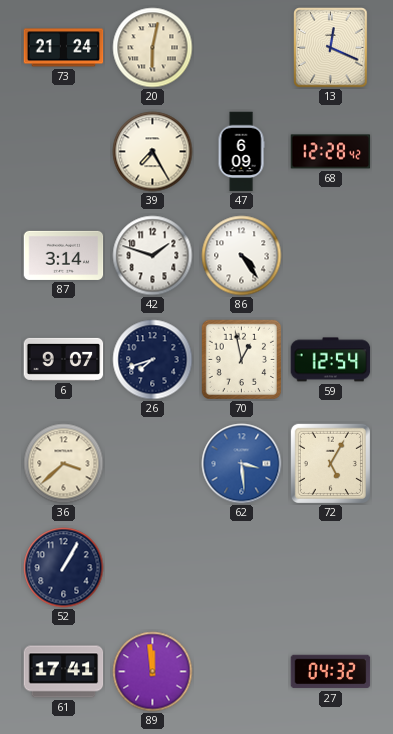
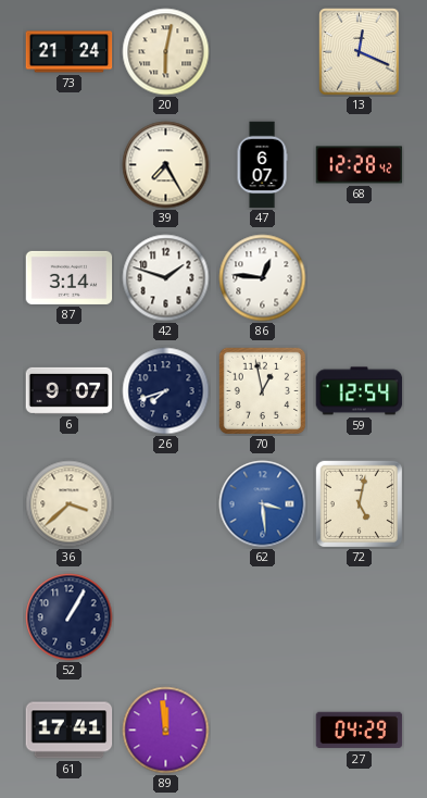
47: 6:09 -> 6:07 (262, 165)
86: 4:24 -> 12:46 (263, 278)
72: 5:05 -> 5:02 (359, 503)
27: 04:32 -> 04:29 (360, 731)
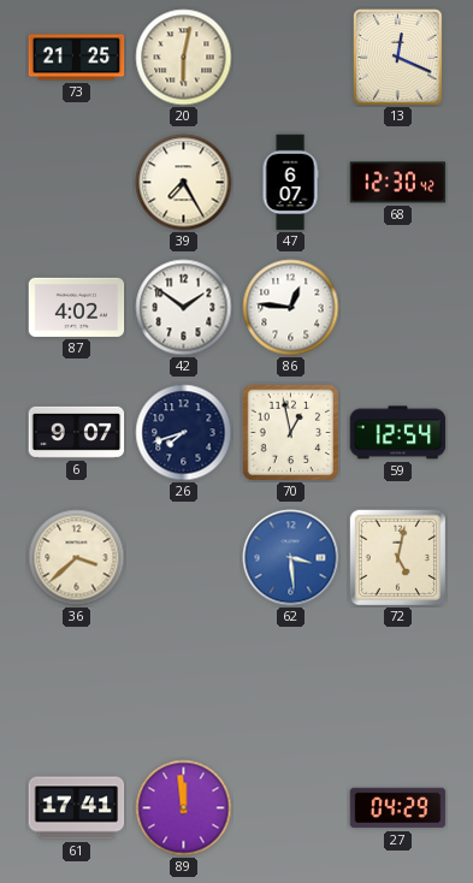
73: 21:24 -> 21:25 (77, 58)
68: 12:28 -> 12:30 (398, 183)
87: 3:14 -> 4:02 (77, 307)
42: 1:48 -> 1:51 (184, 308)
52: 1:05 -> none (70, 618)
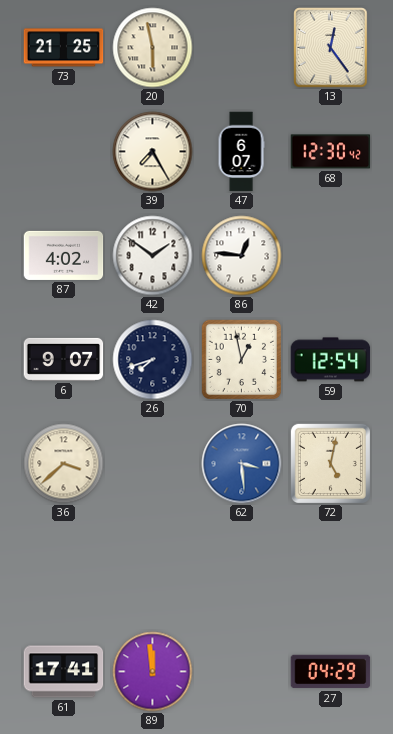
20: 6:02 -> 5:58 (153, 48)
13: 12:19 -> 12:24 (331, 48)
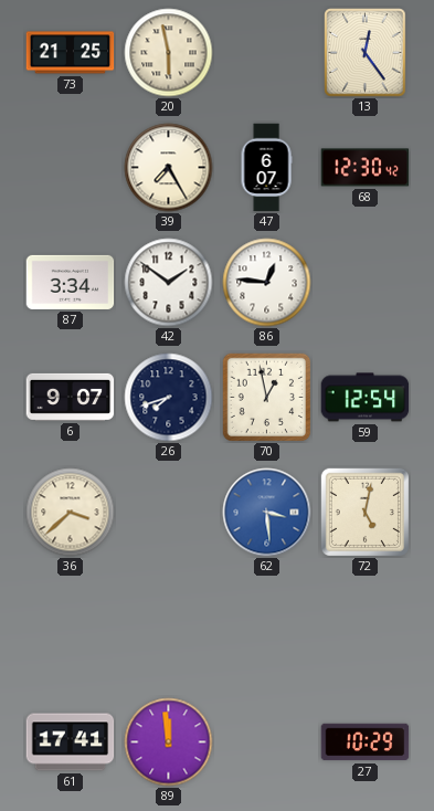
87: 4:02 -> 3:34 (71, 282)
27: 04:29 -> 10:29 (366, 742)
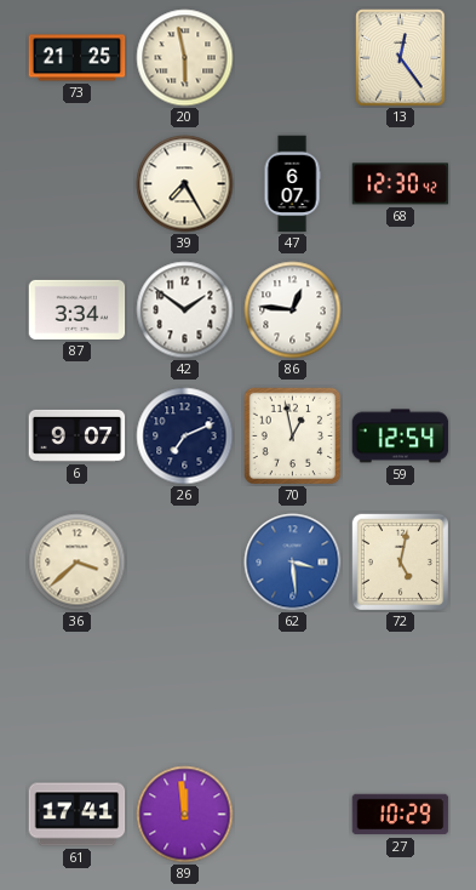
26: 7:42 -> 7:11 (185, 437)
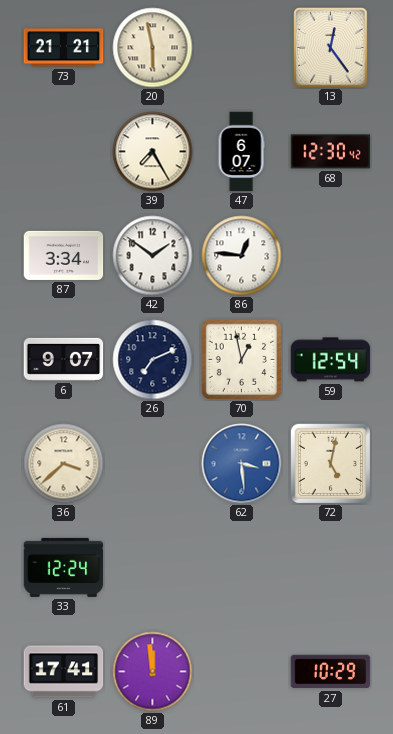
73: 21:25 -> 21:21 (64, 48)
33: none -> 12:24 (64, 567)
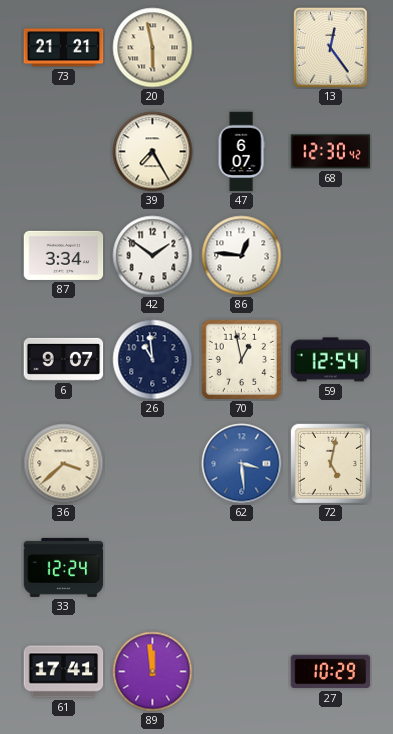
26: 7:11 -> 10:59 (153, 360)
